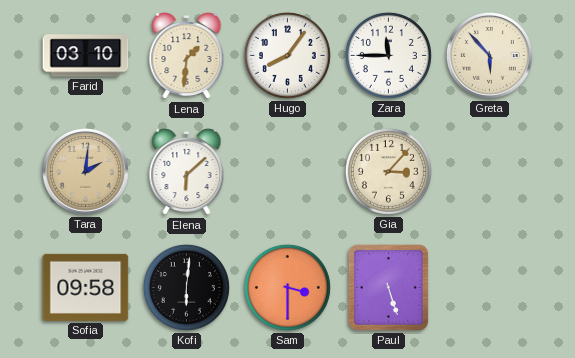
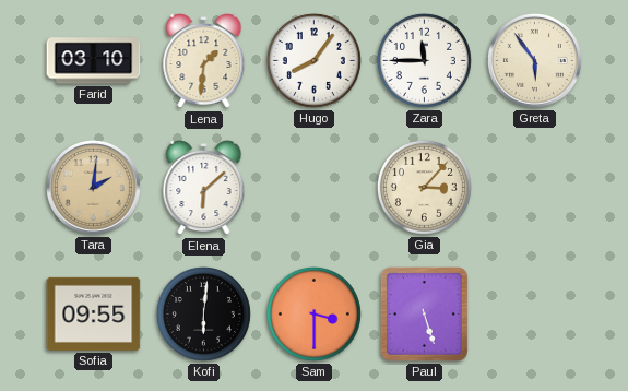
Greta: 5:53 -> 5:54 (534, 60)
Sofia: 09:58 -> 09:55 (94, 313)
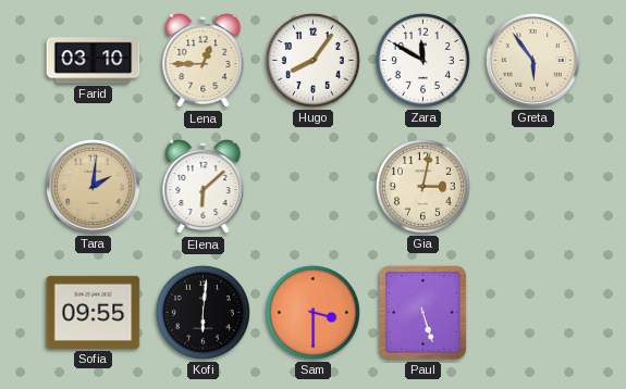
Lena: 1:31 -> 12:45 (204, 61)
Zara: 11:45 -> 11:50 (422, 60)
Gia: 3:07 -> 3:02 (422, 186)
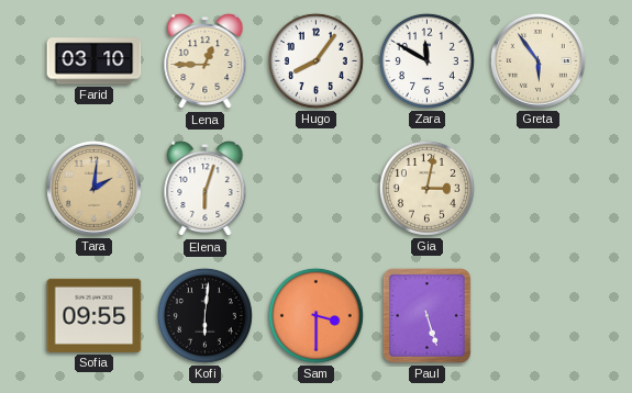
Elena: 6:08 -> 6:03 (206, 189)
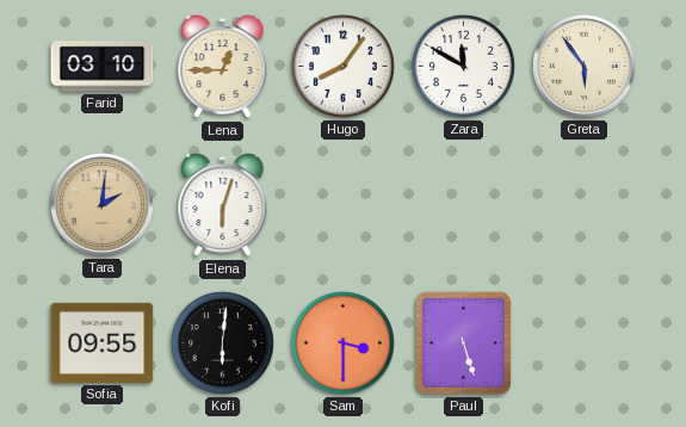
Gia: 3:02 -> none (426, 188)
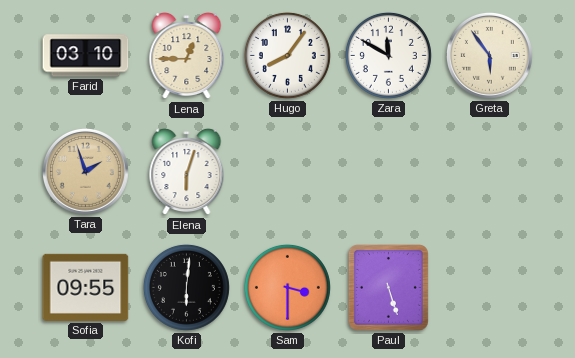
Tara: 2:01 -> 1:57 (85, 171)
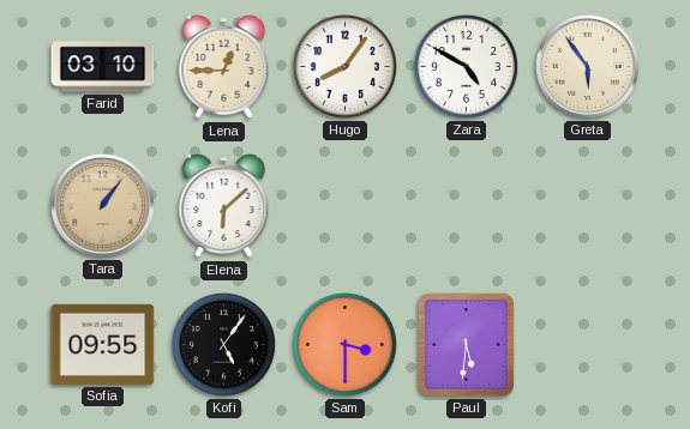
Zara: 11:50 -> 4:50 (466, 66)
Tara: 1:57 -> 1:06 (102, 205)
Elena: 6:03 -> 6:08 (224, 206)
Kofi: 6:01 -> 5:06 (223, 344)
Paul: 5:27 -> 5:31 (466, 344)
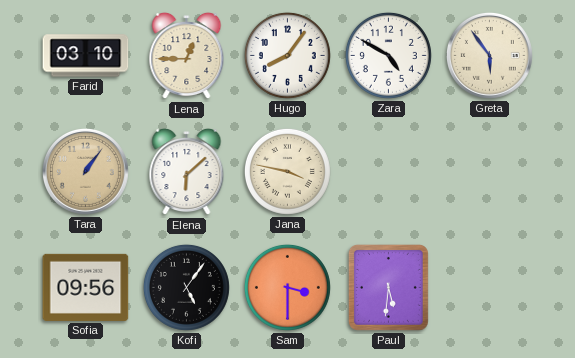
Jana: none -> 3:47 (287, 171)
Sofia: 09:55 -> 09:56 (86, 287)
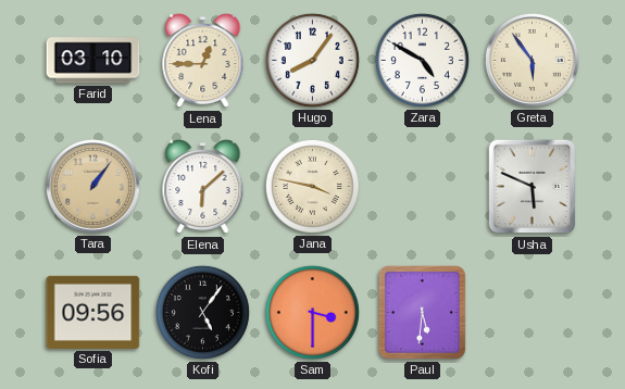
Usha: none -> 5:49 (533, 187)
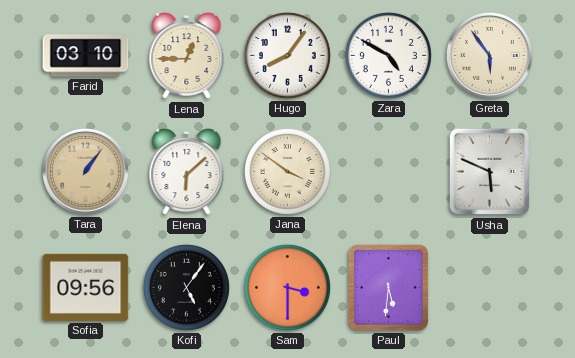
Jana: 3:47 -> 3:51 (287, 171)
